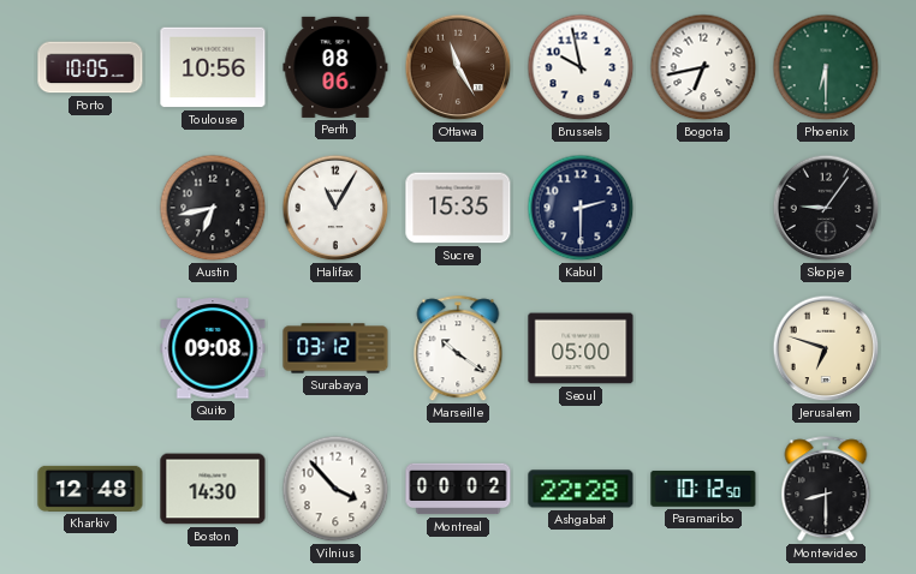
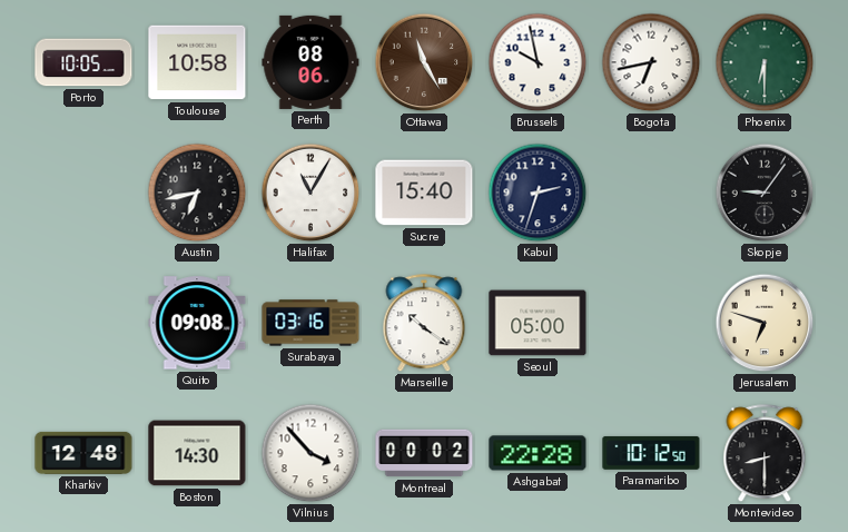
Toulouse: 10:56 -> 10:58 (197, 62)
Sucre: 15:35 -> 15:40 (424, 193)
Kabul: 2:30 -> 2:33 (538, 193)
Surabaya: 03:12 -> 03:16 (310, 323)
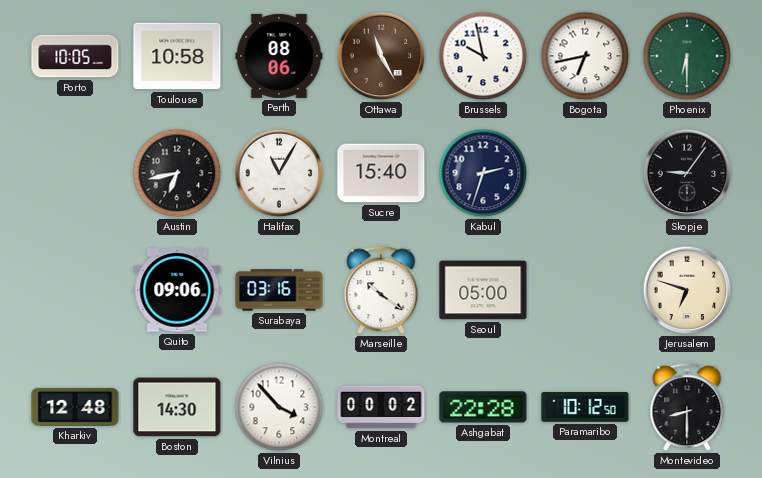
Quito: 09:08 -> 09:06 (177, 290)
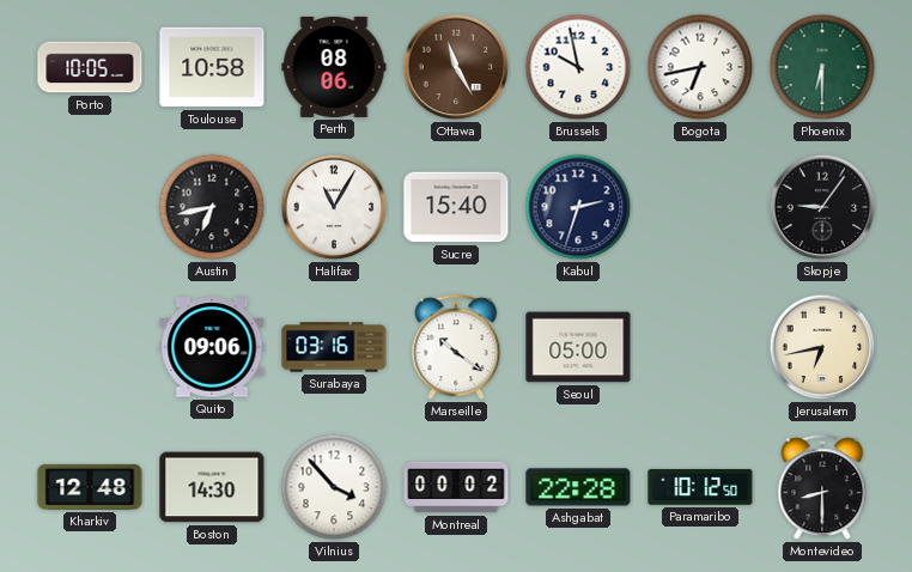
Jerusalem: 6:48 -> 6:43 (822, 347)
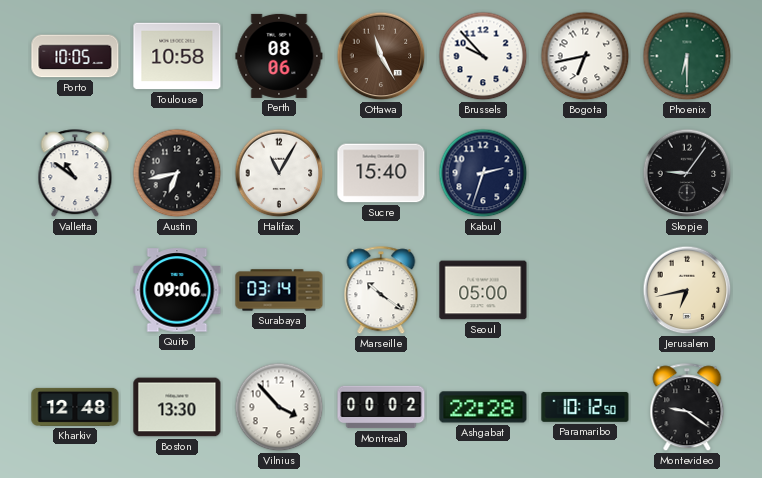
Brussels: 9:58 -> 9:53 (483, 56)
Valletta: none -> 10:51 (75, 174)
Surabaya: 03:16 -> 03:14 (279, 290)
Boston: 14:30 -> 13:30 (177, 407)
Montevideo: 8:30 -> 9:21 (687, 408)
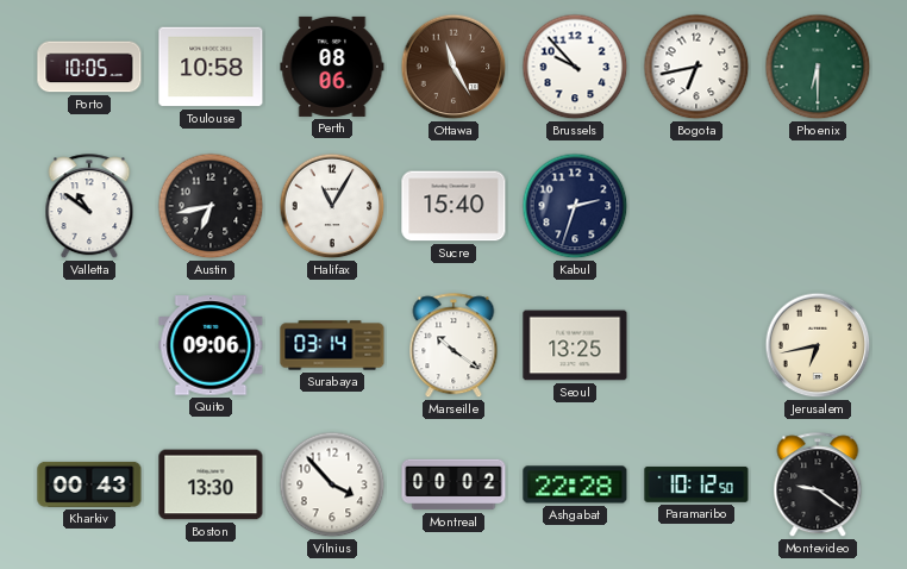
Skopje: 9:06 -> none (687, 173)
Seoul: 05:00 -> 13:25 (575, 345)
Kharkiv: 12:48 -> 00:43 (89, 484)
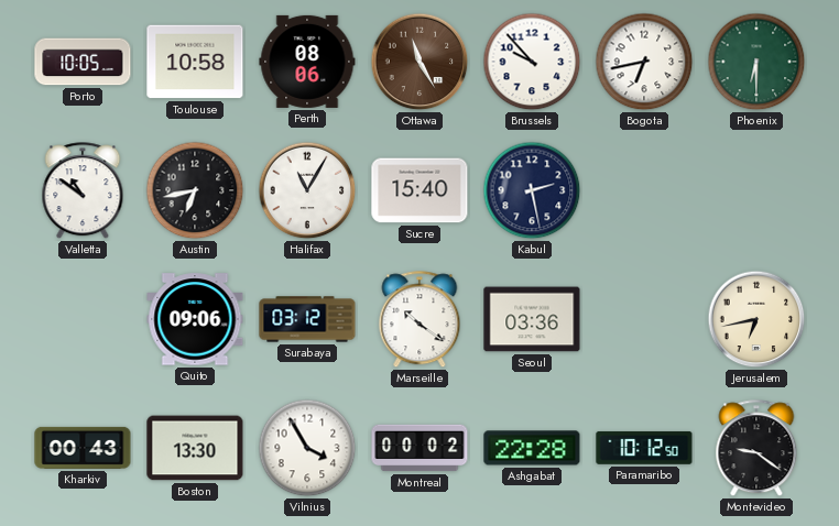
Kabul: 2:33 -> 2:28 (532, 190)
Surabaya: 03:14 -> 03:12 (307, 319)
Seoul: 13:25 -> 03:36 (532, 319)
Vilnius: 3:53 -> 3:55 (307, 448)
